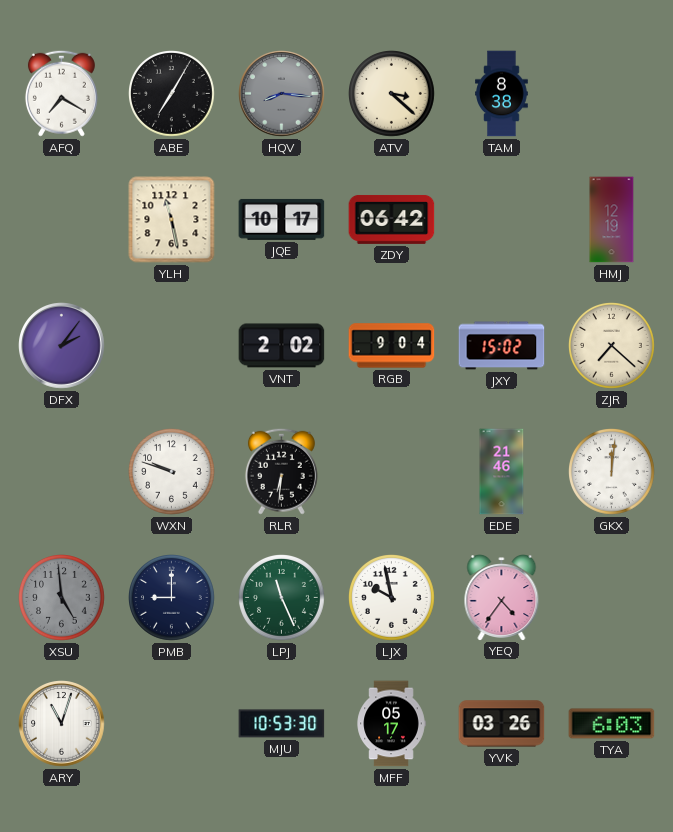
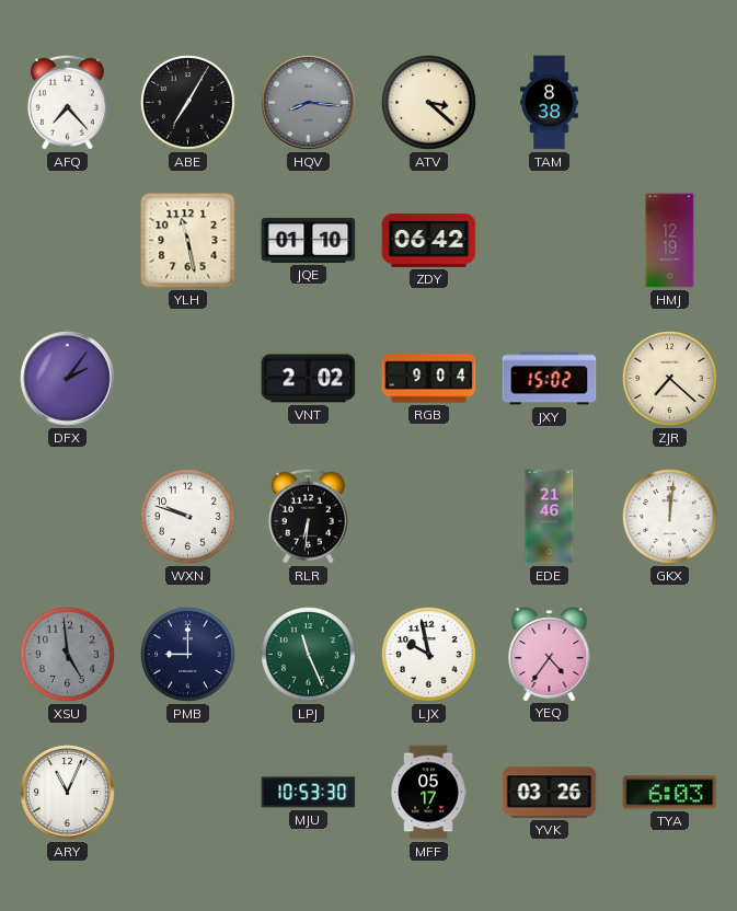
AFQ: 7:20 -> 7:23 (67, 102)
JQE: 10:17 -> 01:10 (309, 240)
ARY: 11:03 -> 11:04 (68, 793)
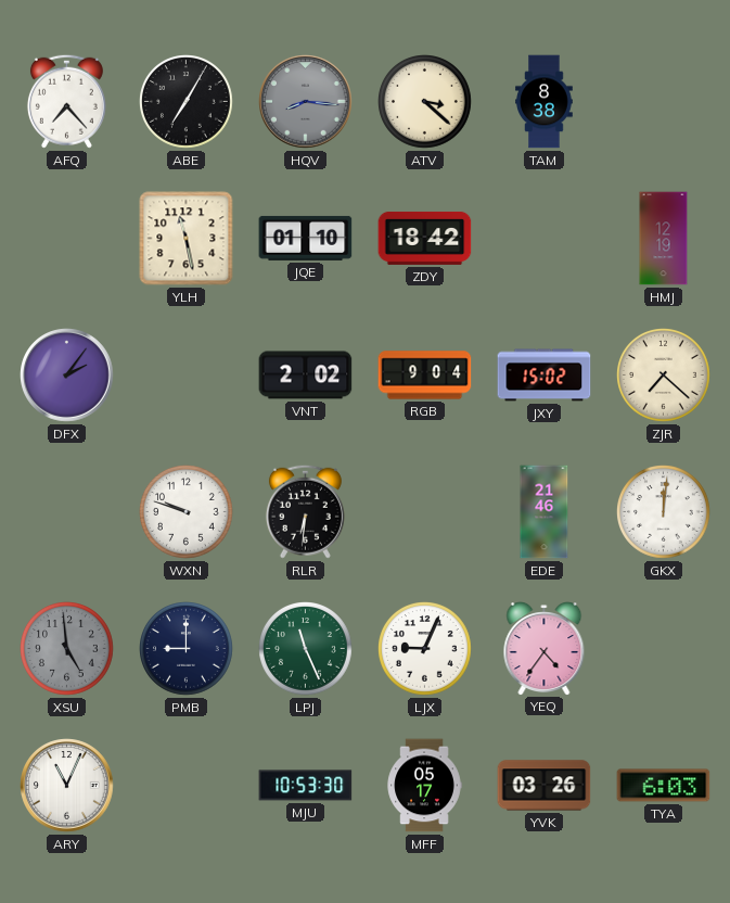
ZDY: 06:42 -> 18:42 (425, 238)
LJX: 9:58 -> 9:04 (425, 649)
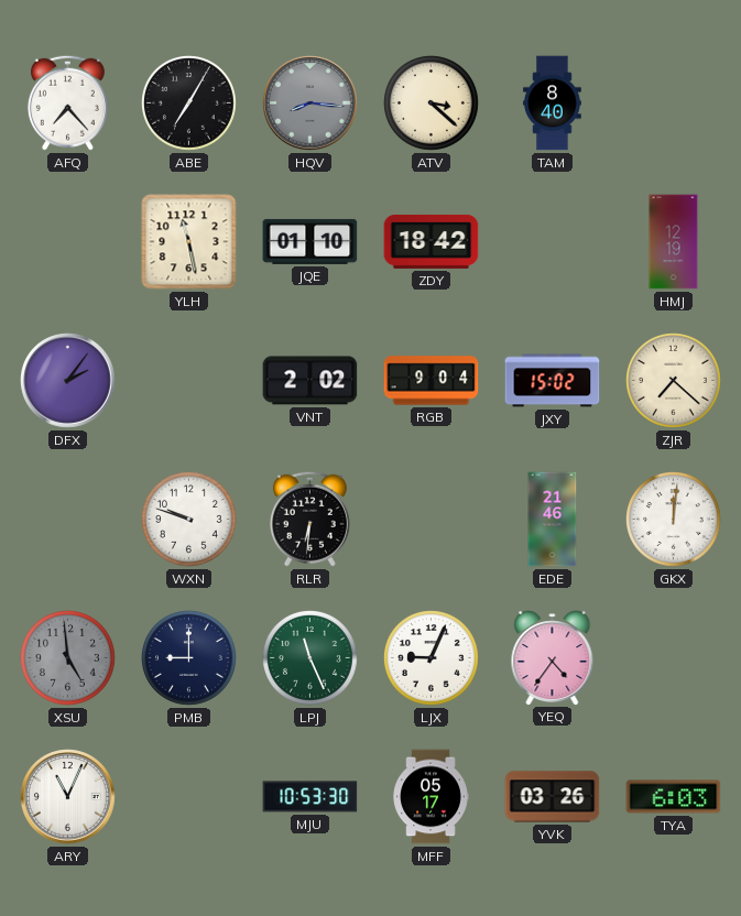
TAM: 8:38 -> 8:40 (553, 103)
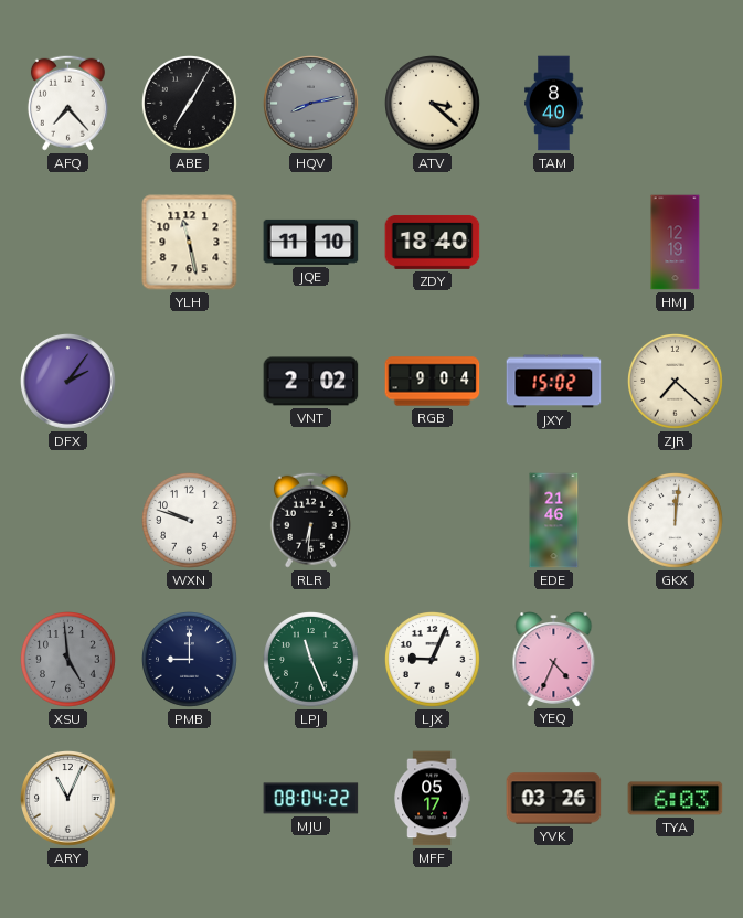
HQV: 8:16 -> 8:13 (311, 104)
JQE: 01:10 -> 11:10 (311, 242)
ZDY: 18:42 -> 18:40 (433, 242)
YEQ: 4:36 -> 4:34 (554, 660)
MJU: 10:53 -> 08:04 (311, 799)
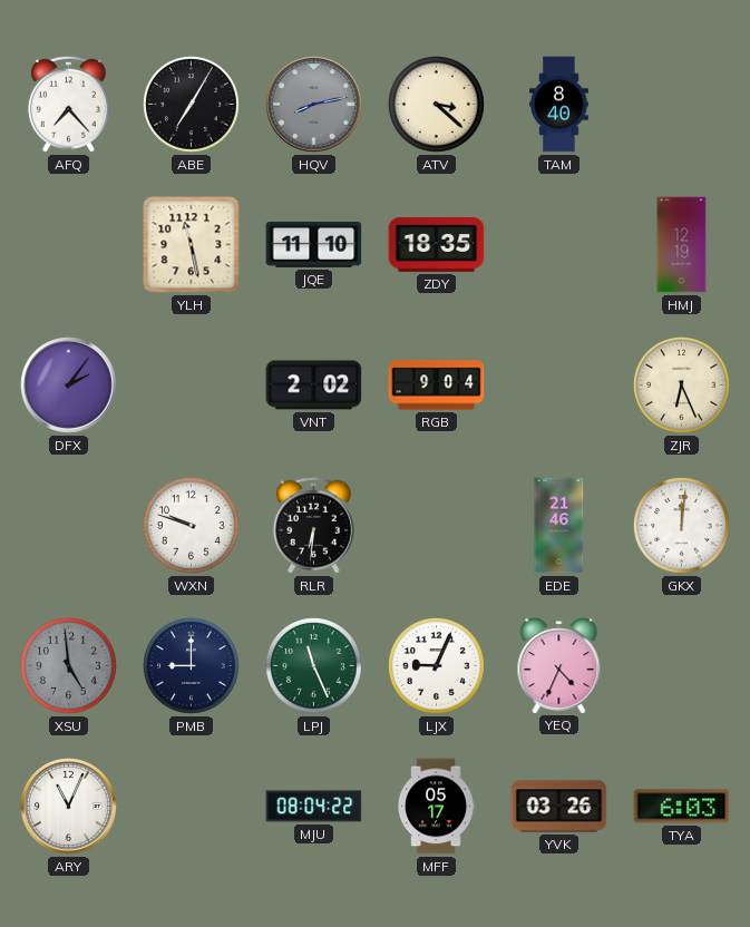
ZDY: 18:40 -> 18:35 (437, 244)
JXY: 15:02 -> none (554, 382)
ZJR: 7:22 -> 6:26 (682, 386)
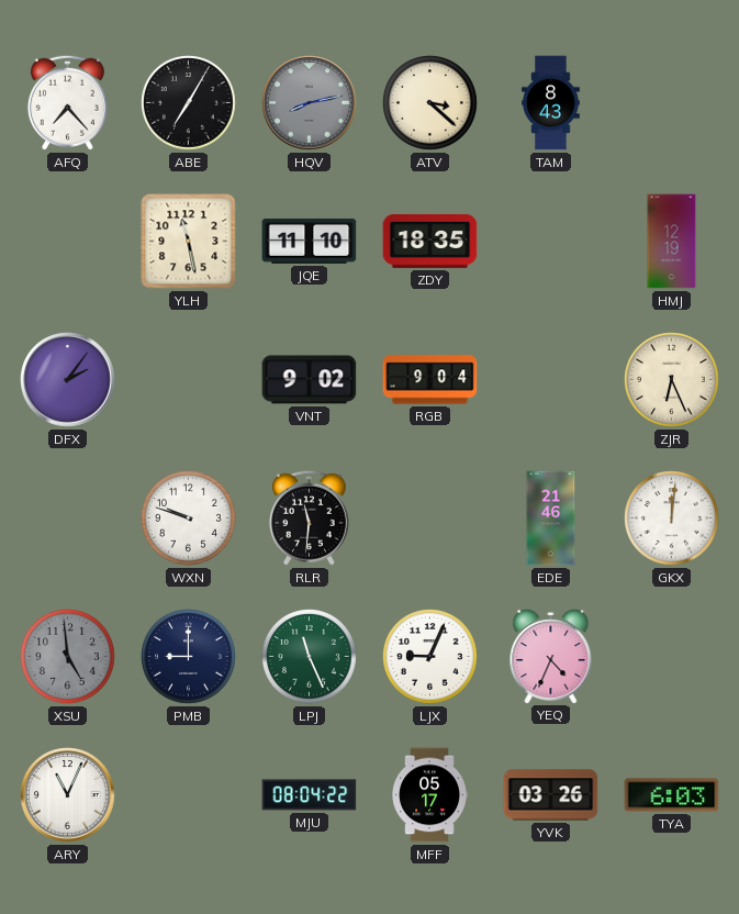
TAM: 8:40 -> 8:43 (551, 103)
VNT: 2:02 -> 9:02 (310, 380)
RLR: 6:31 -> 11:31 (309, 517)
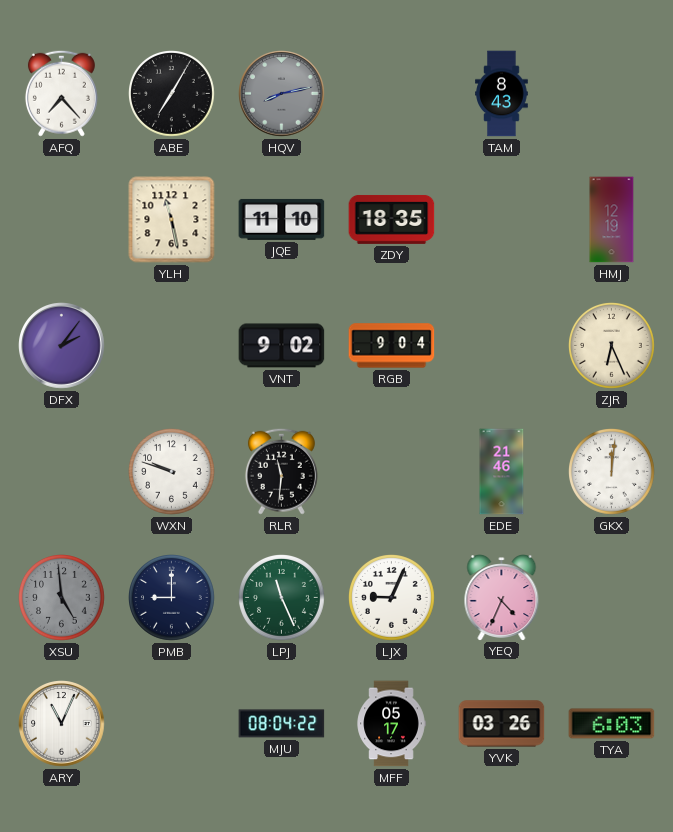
ATV: 3:22 -> none (430, 103)
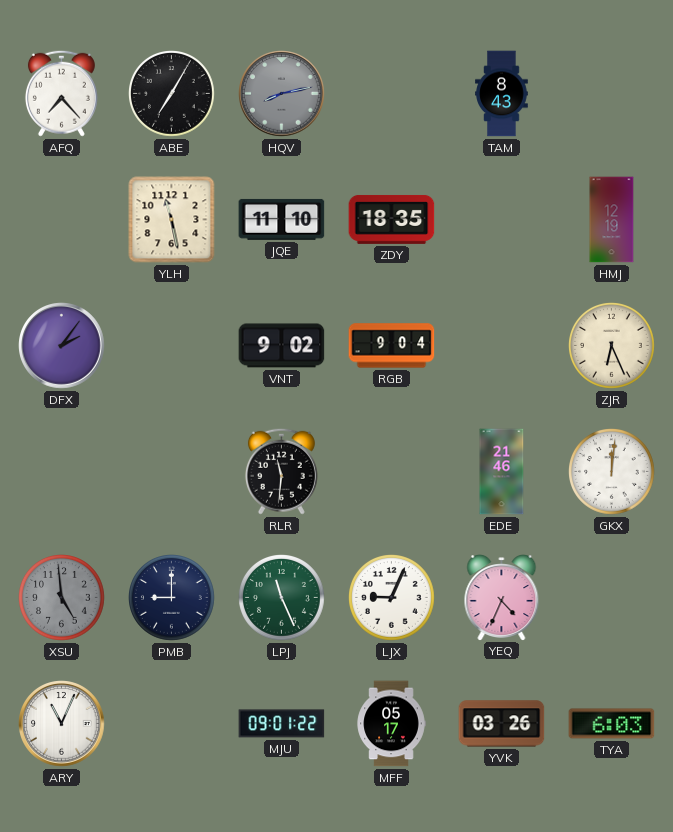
WXN: 9:48 -> none (172, 472)
MJU: 08:04 -> 09:01 (282, 724)
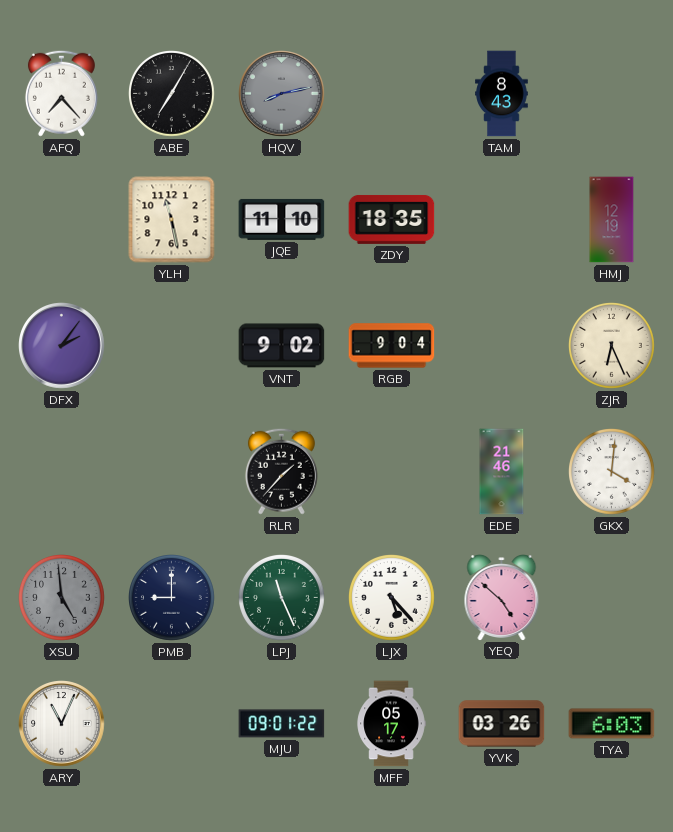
RLR: 11:31 -> 1:37 (281, 471)
GKX: 12:01 -> 4:01 (612, 472)
LJX: 9:04 -> 5:23 (392, 598)
YEQ: 4:34 -> 4:52 (502, 598)
